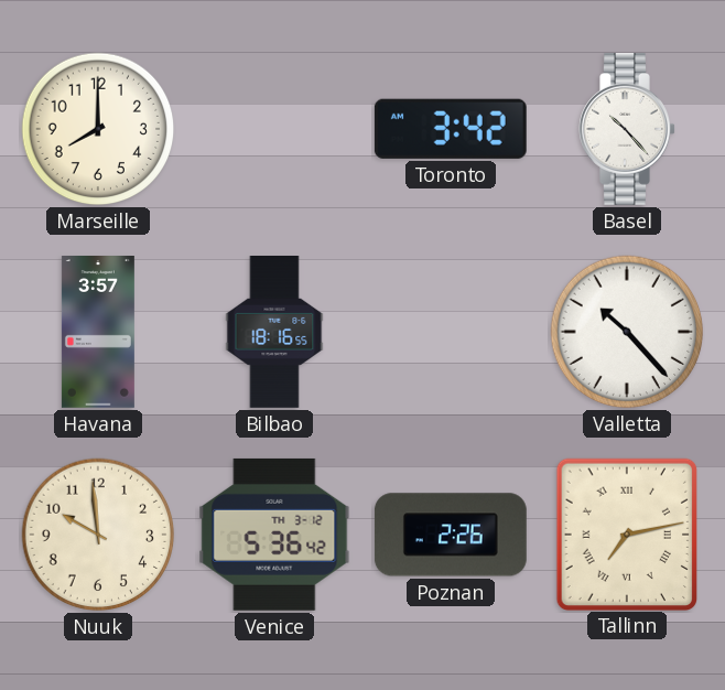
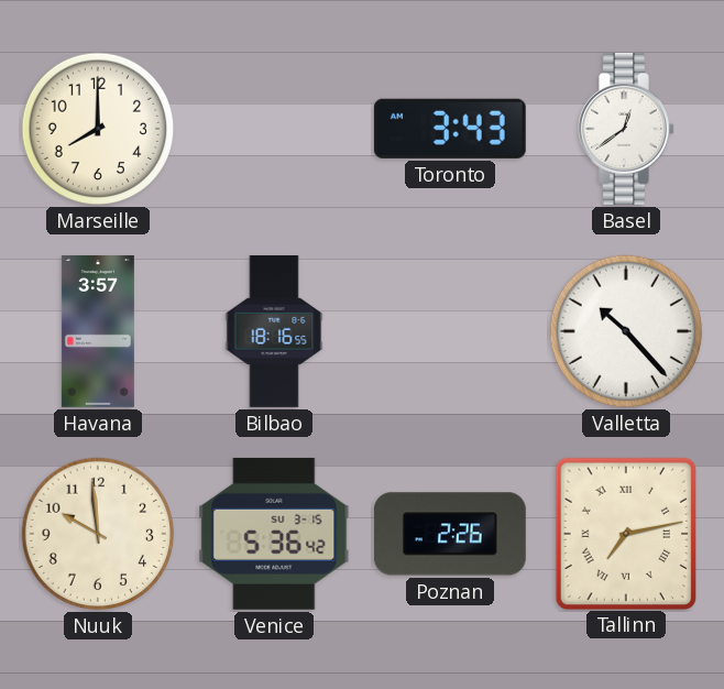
Toronto: 3:42 -> 3:43 (450, 129)
Basel: 10:23 -> 12:39 (626, 129)
Venice date: TH 3-12 -> SU 3-15 (274, 534)
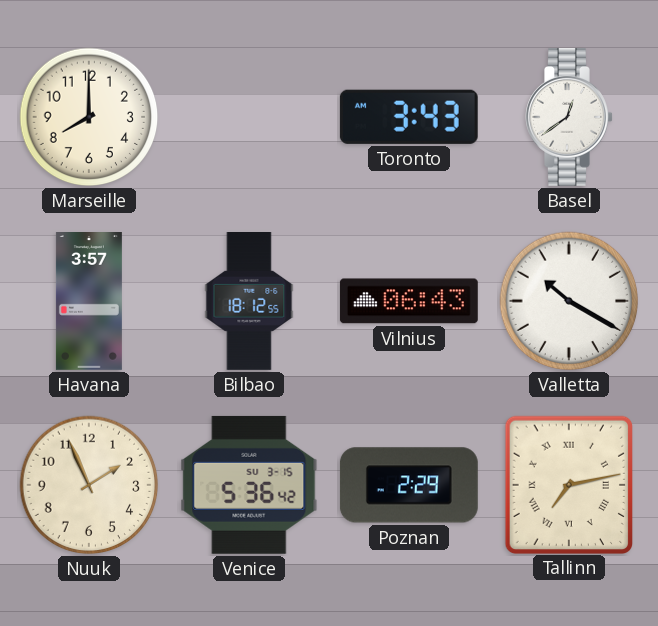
Bilbao: 18:16 -> 18:12 (249, 302)
Vilnius: none -> 06:43 (409, 301)
Valletta: 10:23 -> 10:20 (569, 301)
Nuuk: 9:59 -> 1:56 (89, 485)
Poznan: 2:26 -> 2:29 (409, 485)
